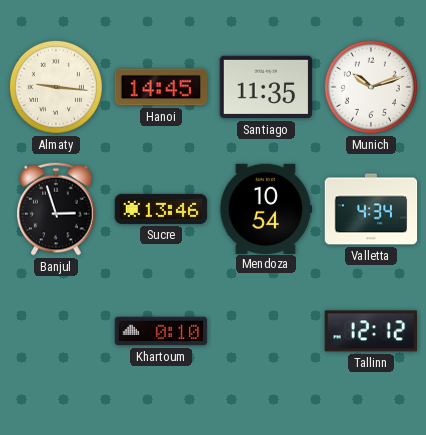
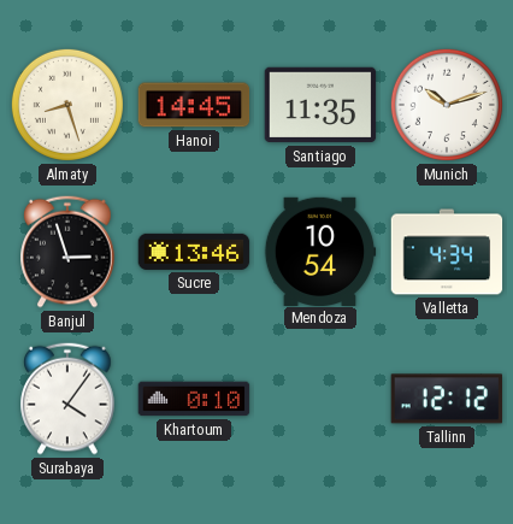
Almaty: 9:16 -> 8:27 (67, 105)
Surabaya: none -> 4:06 (67, 399)
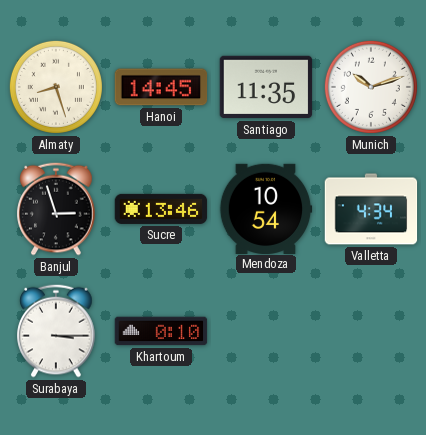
Surabaya: 4:06 -> 3:15 (56, 331)
Tallinn: 12:12 -> none (446, 399)
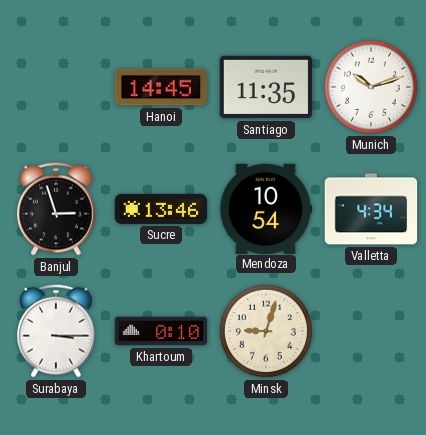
Almaty: 8:27 -> none (56, 87)
Minsk: none -> 9:03 (266, 331)
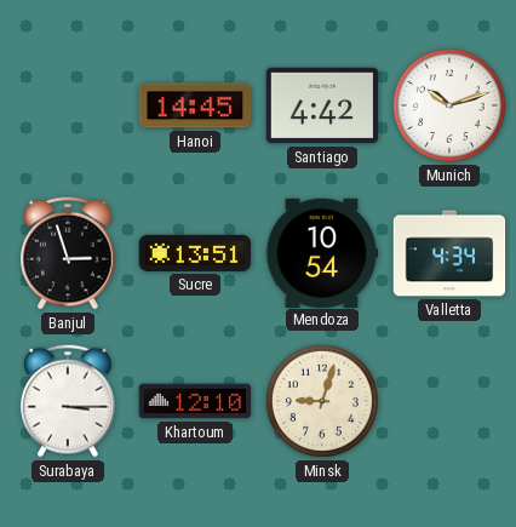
Santiago: 11:35 -> 4:42 (322, 105)
Sucre: 13:46 -> 13:51 (195, 253)
Khartoum: 0:10 -> 12:10 (195, 401)
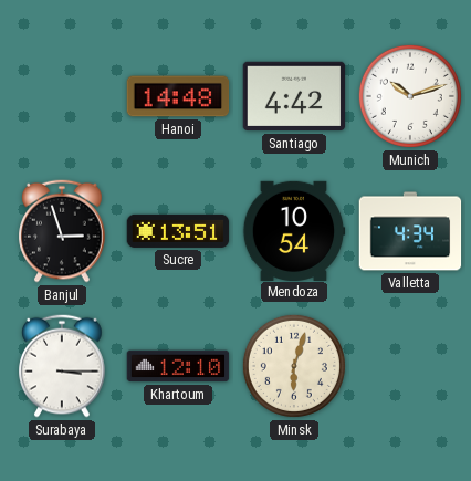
Hanoi: 14:45 -> 14:48 (178, 96)
Minsk: 9:03 -> 6:03 (294, 366)
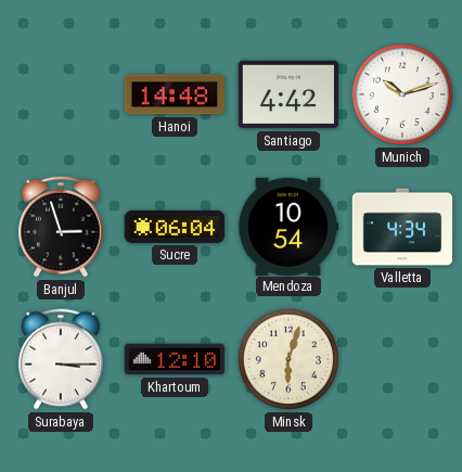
Sucre: 13:51 -> 06:04 (175, 227)
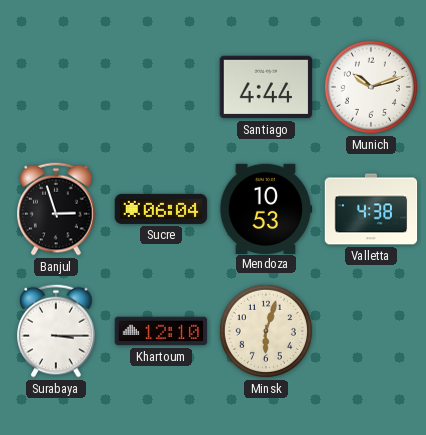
Hanoi: 14:48 -> none (175, 94)
Santiago: 4:42 -> 4:44 (266, 87)
Mendoza: 10:54 -> 10:53 (266, 208)
Valletta: 4:34 -> 4:38 (371, 209)
